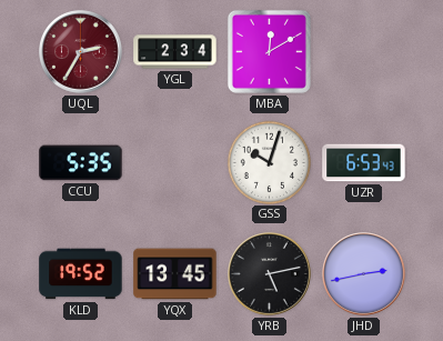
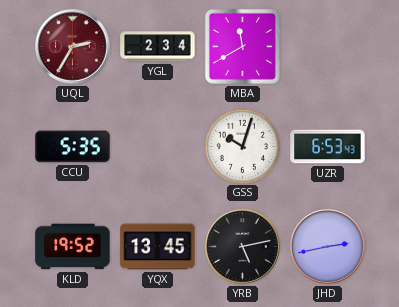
MBA: 12:10 -> 11:40 (242, 46)
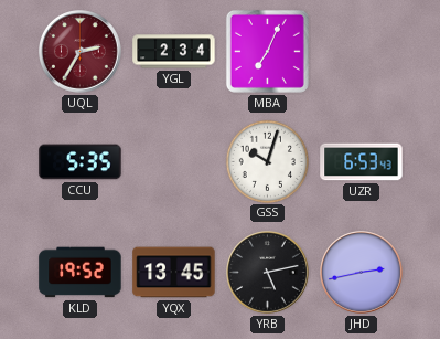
MBA: 11:40 -> 7:04 (267, 51)
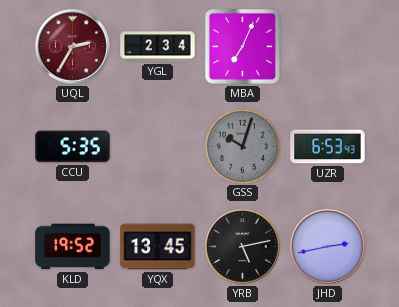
GSS dial: white -> grey (242, 146)
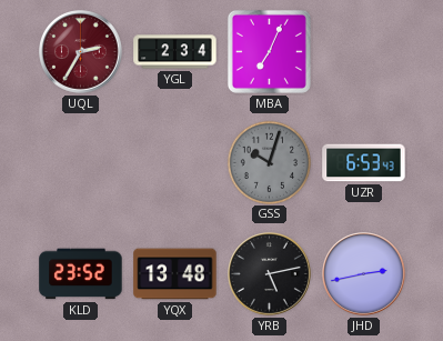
CCU: 5:35 -> none (73, 147)
KLD: 19:52 -> 23:52 (81, 274)
YQX: 13:45 -> 13:48 (175, 274)
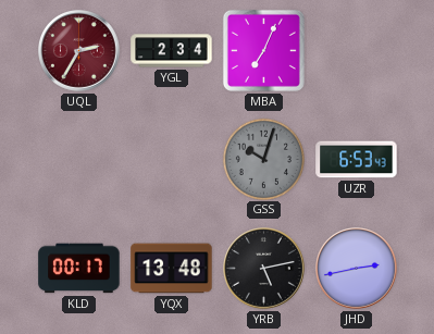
KLD: 23:52 -> 00:17 (79, 269)
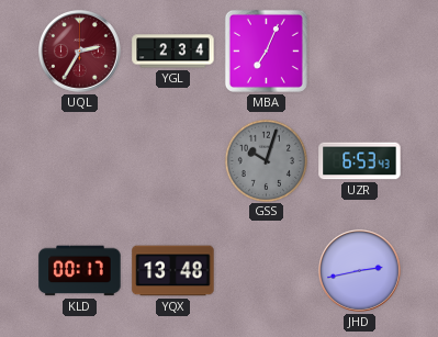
YRB: 5:13 -> none (264, 269)
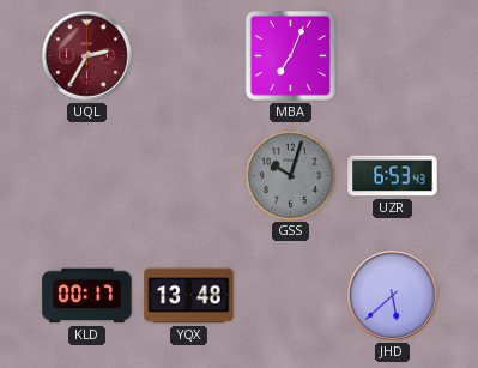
YGL: 2:34 -> none (173, 52)
JHD: 2:43 -> 5:38 (393, 296)
